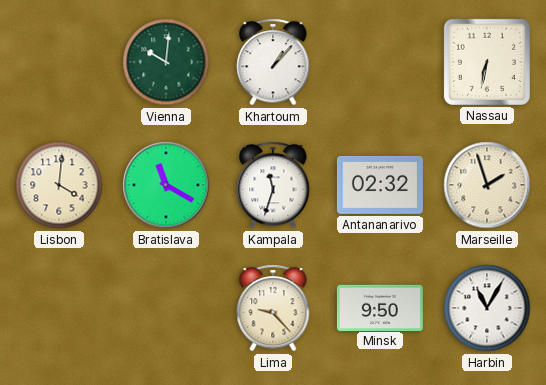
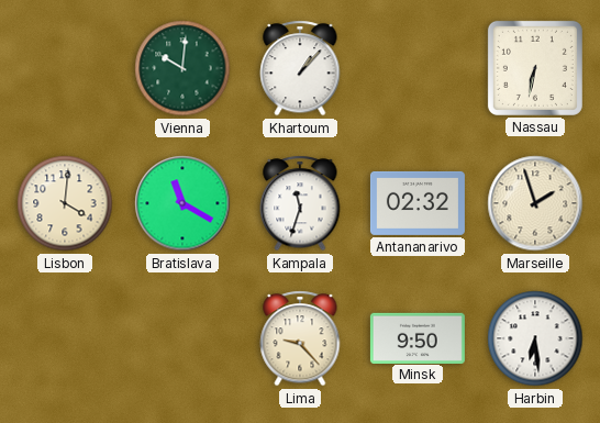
Harbin: 11:05 -> 6:29 (535, 338)
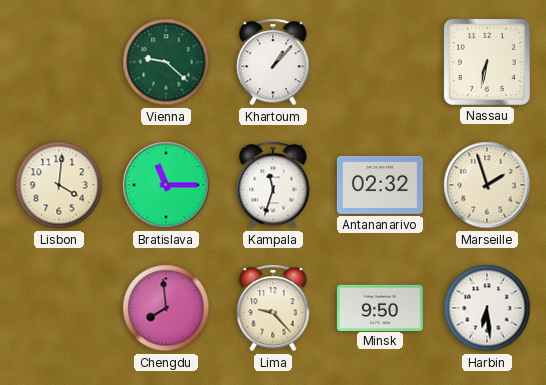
Vienna: 10:01 -> 9:22 (166, 62)
Bratislava: 11:20 -> 11:15 (166, 185)
Chengdu: none -> 7:59 (166, 308)
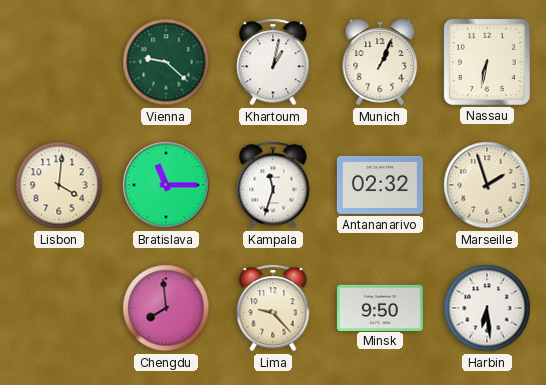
Khartoum: 1:07 -> 1:02 (273, 62)
Munich: none -> 1:04 (380, 62)
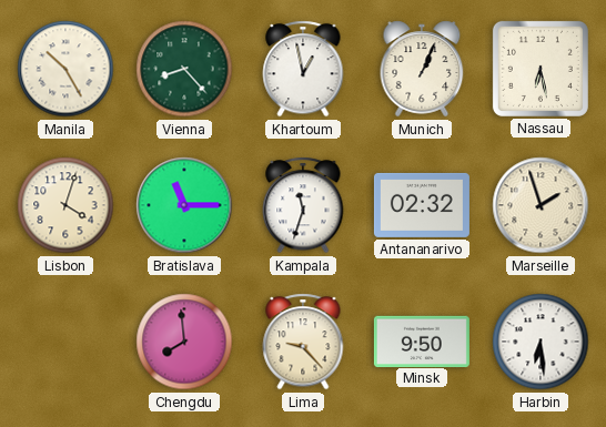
Manila: none -> 10:25 (65, 69)
Vienna: 9:22 -> 8:23 (184, 69)
Khartoum: 1:02 -> 12:58 (303, 69)
Nassau: 6:32 -> 6:28 (541, 69)
Lisbon: 4:01 -> 4:03 (65, 205)
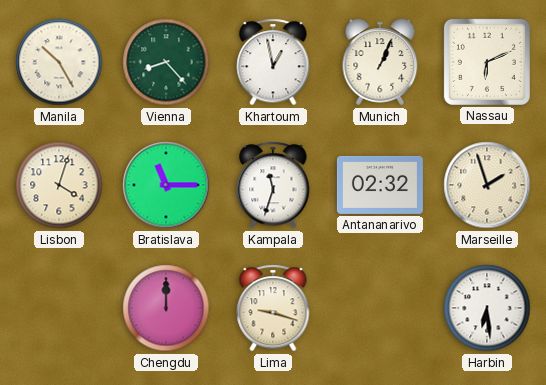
Nassau: 6:28 -> 6:11 (487, 62)
Chengdu: 7:59 -> 12:00 (166, 308)
Lima: 9:23 -> 9:18 (273, 308)
Minsk: 9:50 -> none (422, 340)
